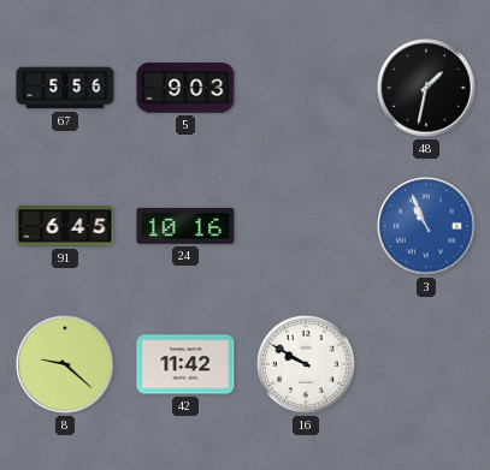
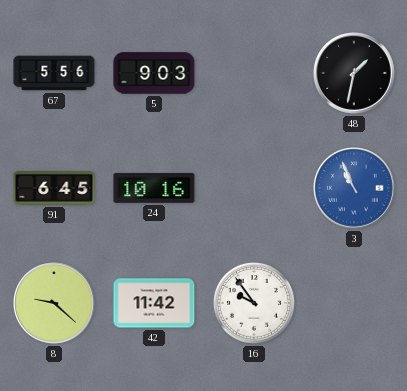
16: 9:50 -> 9:54 (254, 303)
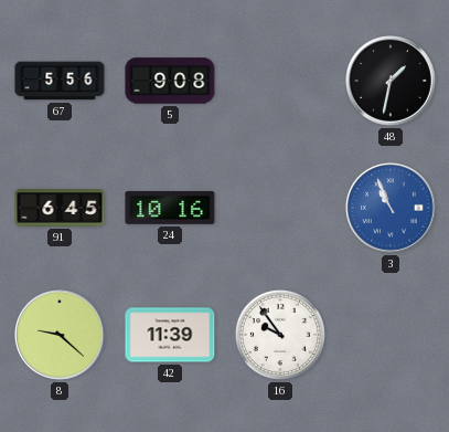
5: 9:03 -> 9:08 (170, 81)
42: 11:42 -> 11:39 (170, 335)
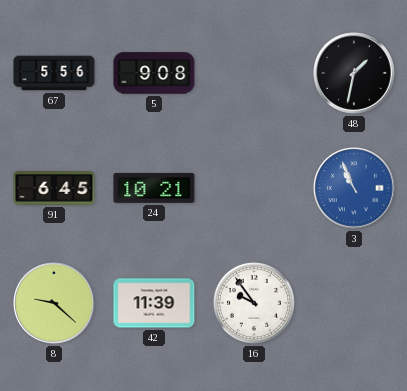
24: 10:16 -> 10:21 (154, 188)
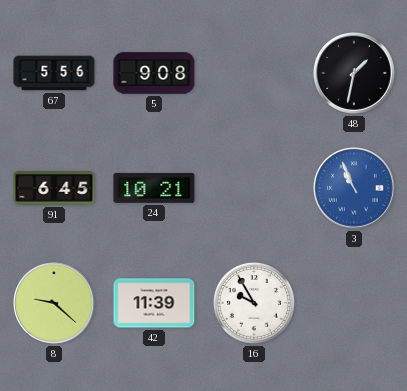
16: 9:54 -> 9:55 (254, 303)
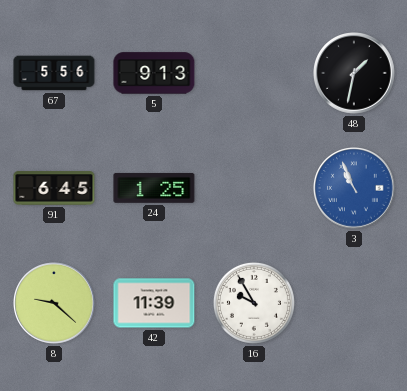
5: 9:08 -> 9:13 (154, 73)
24: 10:21 -> 1:25 (154, 188)
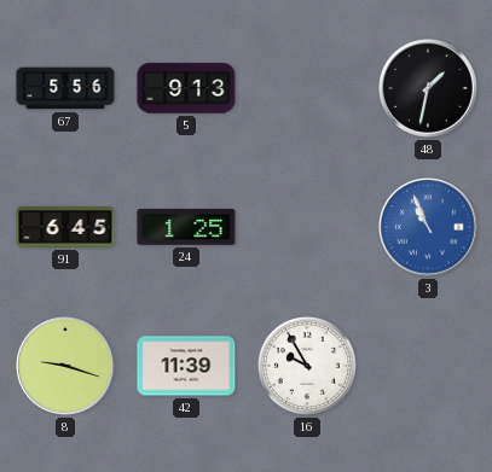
8: 9:22 -> 9:18 (66, 367)
